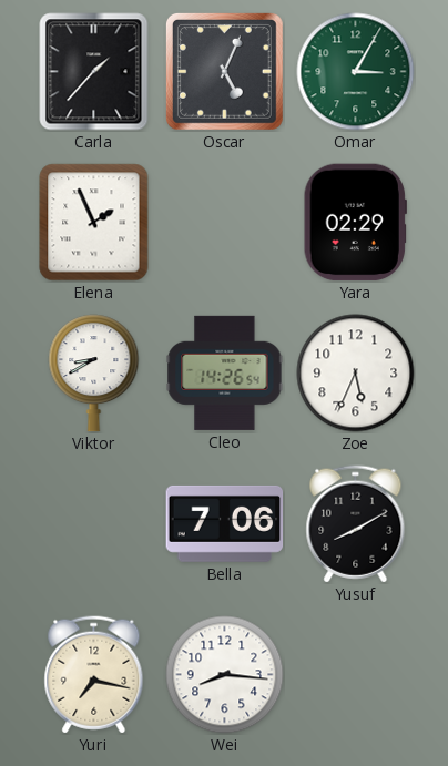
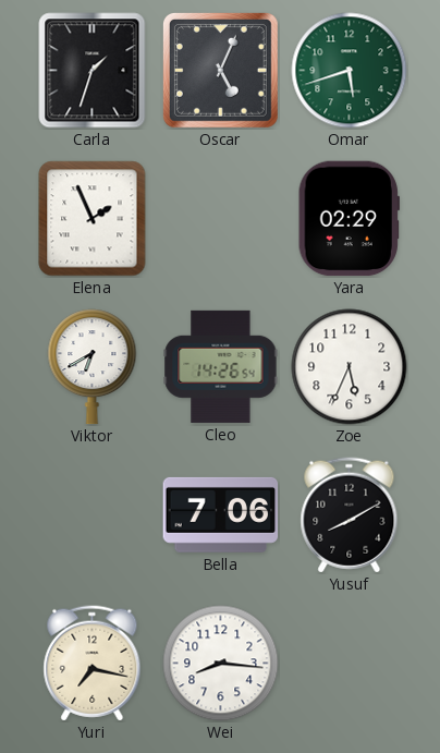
Carla: 1:37 -> 1:33 (93, 71)
Omar: 3:05 -> 5:42 (350, 71)
Viktor: 8:40 -> 6:40 (93, 367)
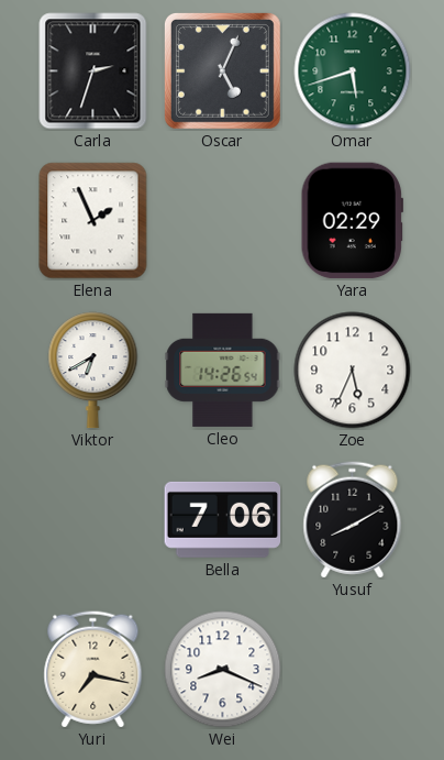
Carla: 1:33 -> 2:33 (93, 71)
Wei: 8:16 -> 8:19 (223, 670)
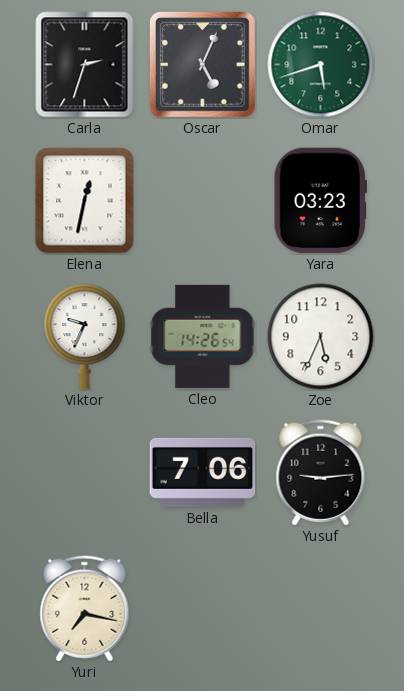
Elena: 1:56 -> 12:32 (85, 201)
Yara: 02:29 -> 03:23 (320, 201)
Viktor: 6:40 -> 9:34 (85, 337)
Yusuf: 8:10 -> 9:14 (321, 473)
Wei: 8:19 -> none (223, 670)
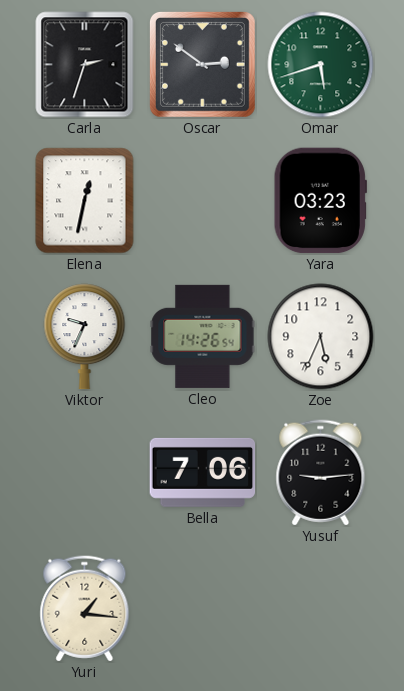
Oscar: 5:04 -> 2:51 (202, 64)
Yuri: 7:17 -> 1:16 (85, 609)
